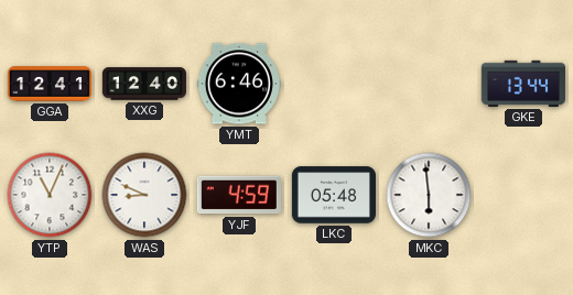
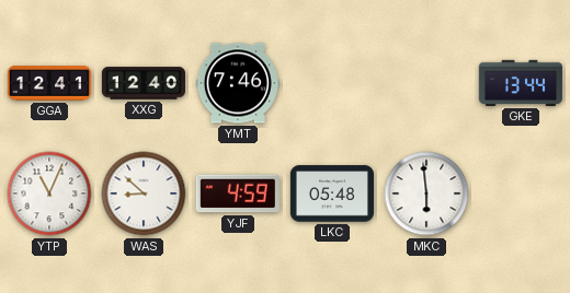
YMT: 6:46 -> 7:46 (238, 83)
WAS: 8:49 -> 8:52 (144, 194)
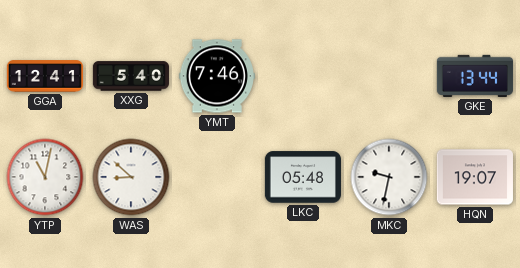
XXG: 12:40 -> 5:40 (131, 76)
YTP: 11:04 -> 11:02 (45, 177)
YJF: 4:59 -> none (238, 194)
MKC: 5:59 -> 9:32 (389, 177)
HQN: none -> 19:07 (475, 177)
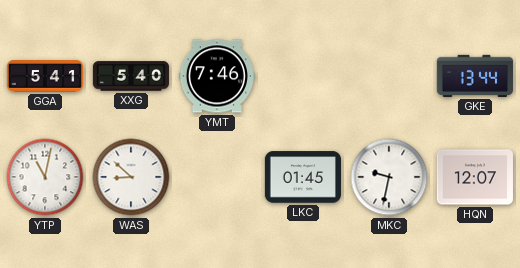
GGA: 12:41 -> 5:41 (45, 76)
LKC: 05:48 -> 01:45 (303, 177)
HQN: 19:07 -> 12:07 (475, 177)
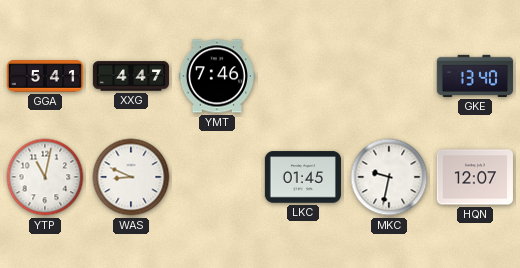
XXG: 5:40 -> 4:47 (131, 76)
GKE: 13:44 -> 13:40 (475, 76)
WAS: 8:52 -> 8:49 (131, 177)
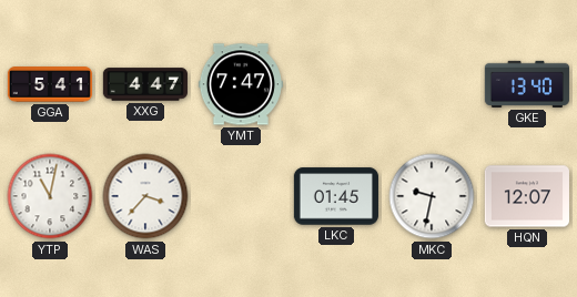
YMT: 7:46 -> 7:47 (241, 84)
WAS: 8:49 -> 3:37 (145, 196)
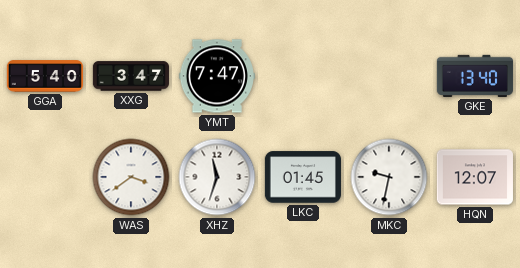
GGA: 5:41 -> 5:40 (45, 76)
XXG: 4:47 -> 3:47 (131, 76)
YTP: 11:02 -> none (50, 196)
WAS: 3:37 -> 3:39 (131, 177)
XHZ: none -> 11:33 (217, 177)
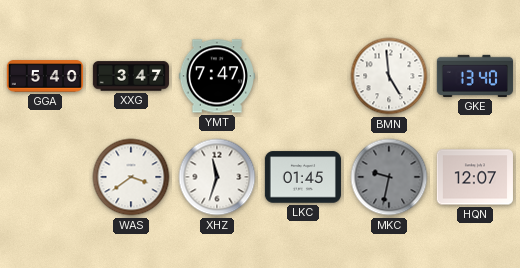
BMN: none -> 4:59 (389, 76)
MKC dial: white -> grey (389, 177)
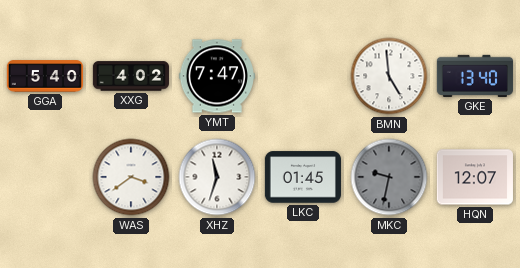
XXG: 3:47 -> 4:02 (131, 76)
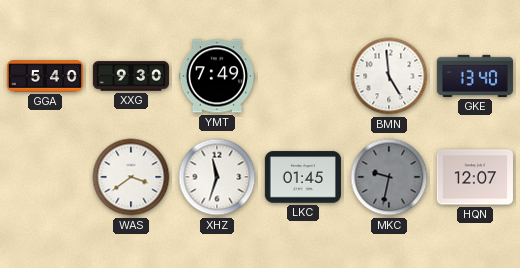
XXG: 4:02 -> 9:30 (131, 76)
YMT: 7:47 -> 7:49 (217, 76)
